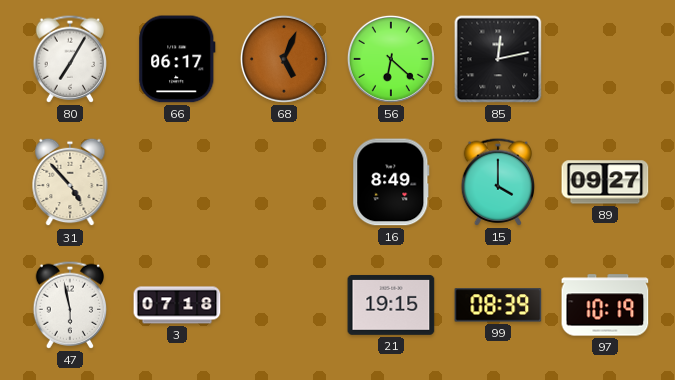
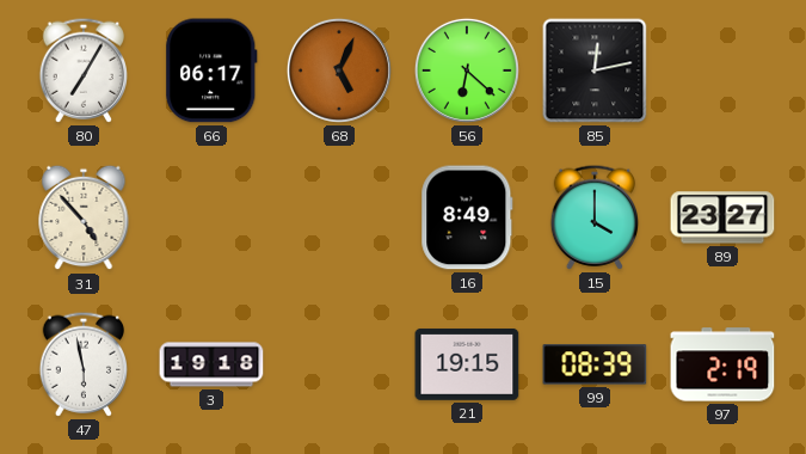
89: 09:27 -> 23:27 (722, 217)
3: 07:18 -> 19:18 (211, 364)
97: 10:19 -> 2:19 (722, 364)
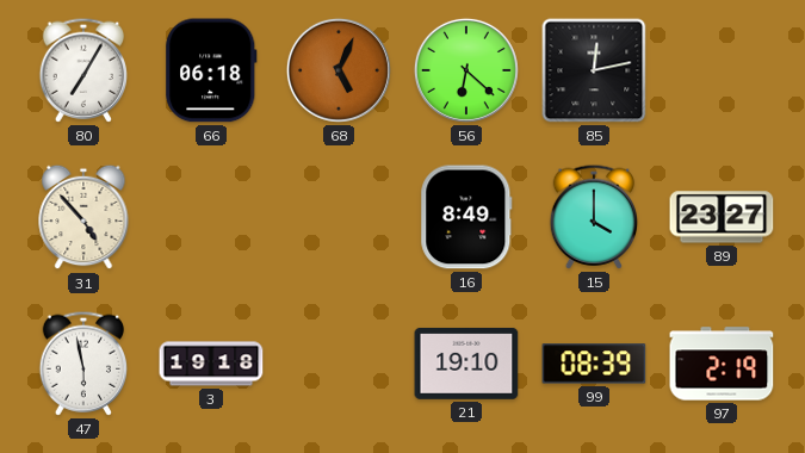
66: 06:17 -> 06:18 (211, 70)
21: 19:15 -> 19:10 (466, 364)
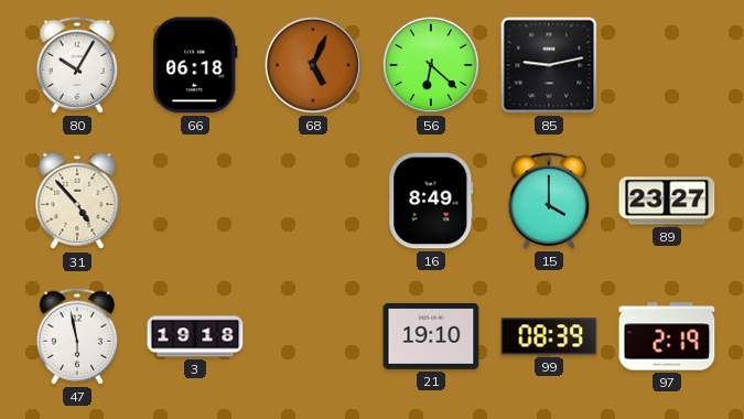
80: 7:05 -> 10:05 (77, 65)
85: 12:13 -> 9:13 (549, 65)
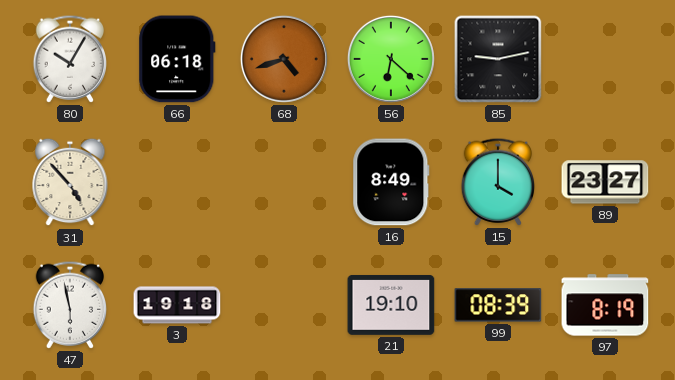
68: 5:04 -> 4:42 (284, 59)
97: 2:19 -> 8:19 (605, 305)
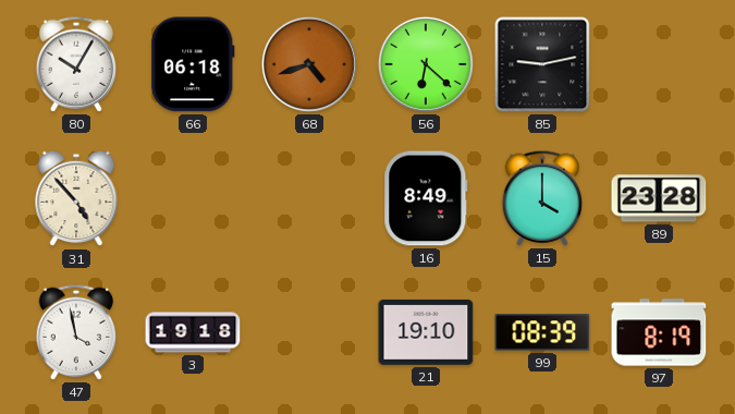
89: 23:27 -> 23:28 (659, 198)
47: 5:58 -> 3:58 (76, 332)
